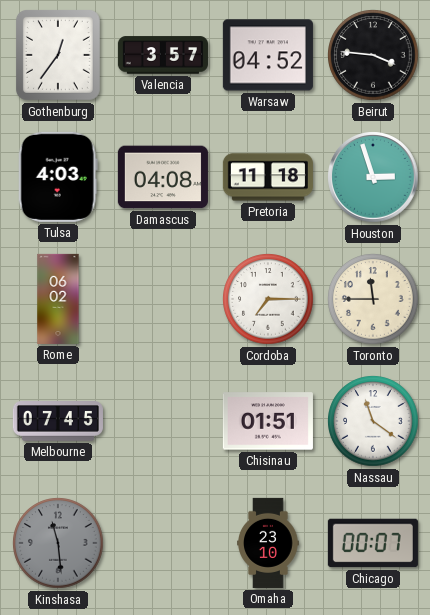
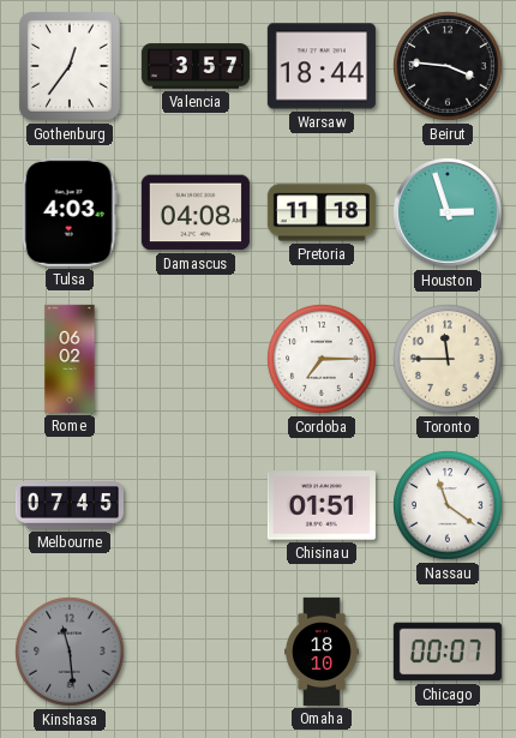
Warsaw: 04:52 -> 18:44 (322, 66)
Omaha: 23:10 -> 18:10 (322, 652)
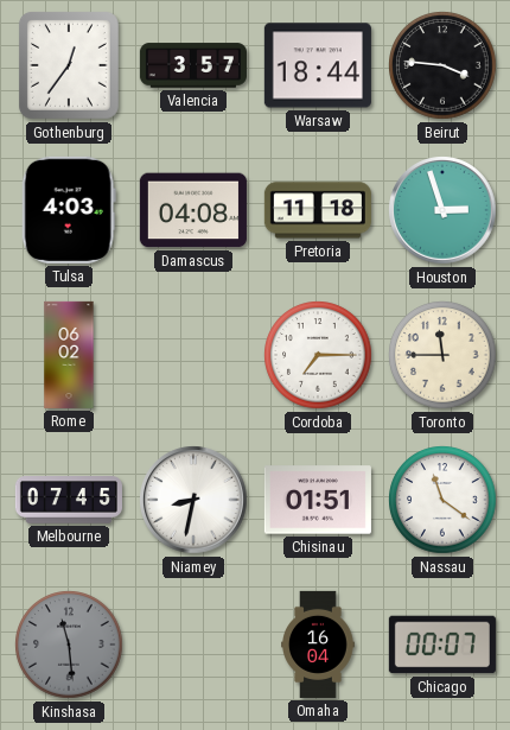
Niamey: none -> 8:32 (193, 500)
Omaha: 18:10 -> 16:04 (318, 645)
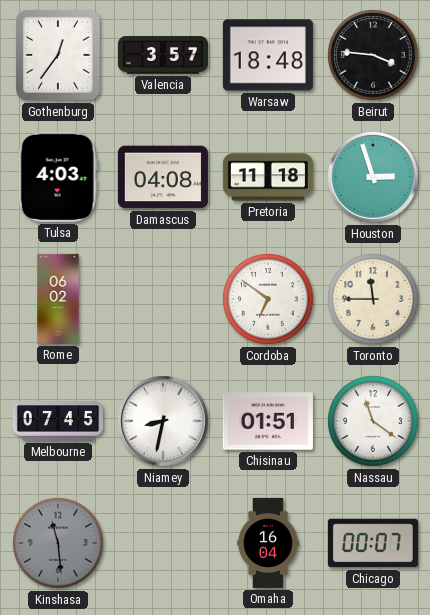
Warsaw: 18:44 -> 18:48 (268, 55)
Cordoba: 7:15 -> 6:51 (268, 299)
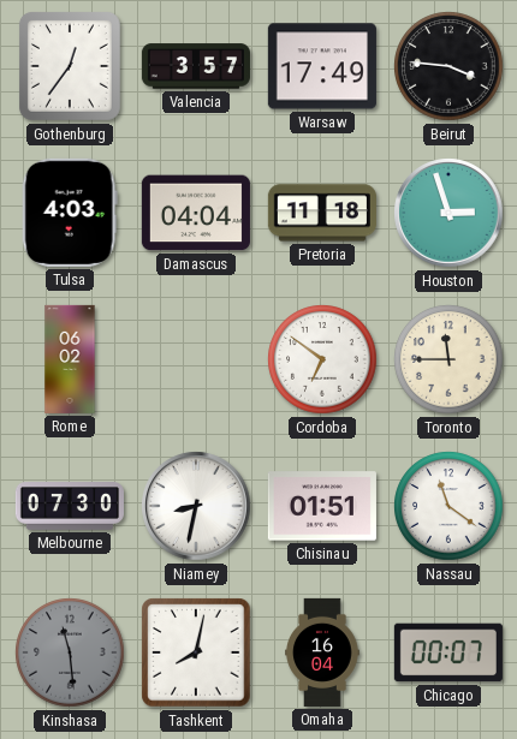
Warsaw: 18:48 -> 17:49 (322, 66)
Damascus: 04:08 -> 04:04 (196, 213)
Melbourne: 07:45 -> 07:30 (70, 506)
Tashkent: none -> 8:02 (196, 652)
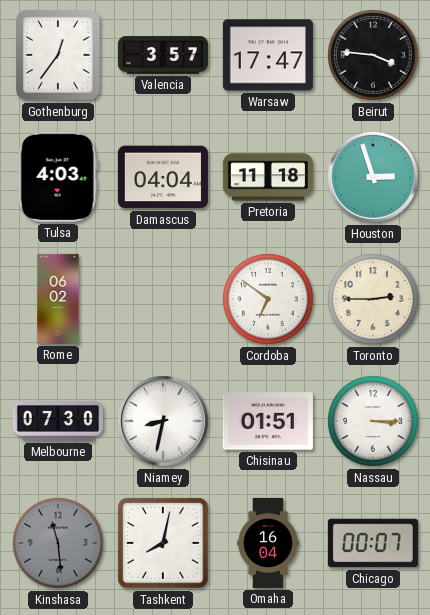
Warsaw: 17:49 -> 17:47 (268, 55)
Toronto: 11:45 -> 2:45 (373, 299)
Nassau: 11:21 -> 3:15 (373, 421)
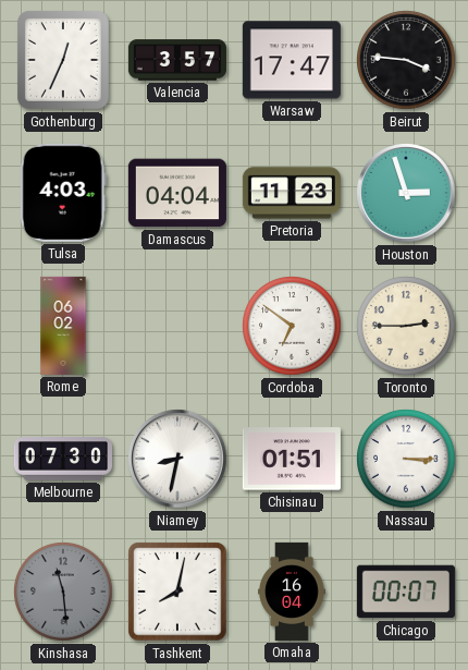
Gothenburg: 12:36 -> 12:34 (63, 60)
Pretoria: 11:18 -> 11:23 (292, 193)
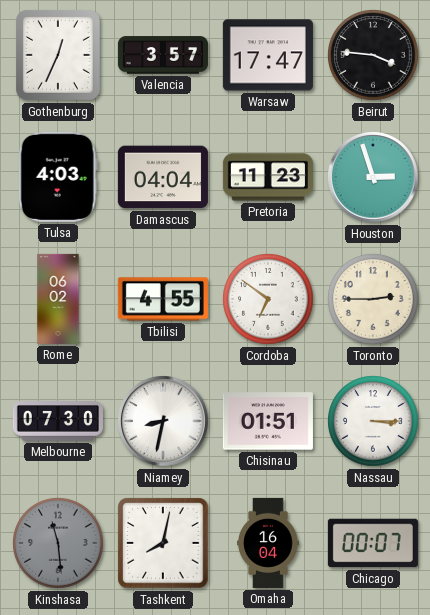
Tbilisi: none -> 4:55 (163, 299)
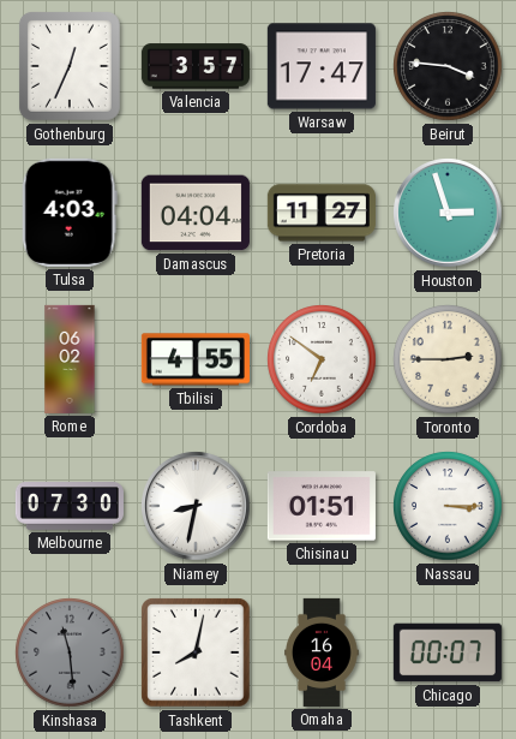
Pretoria: 11:23 -> 11:27 (322, 213)
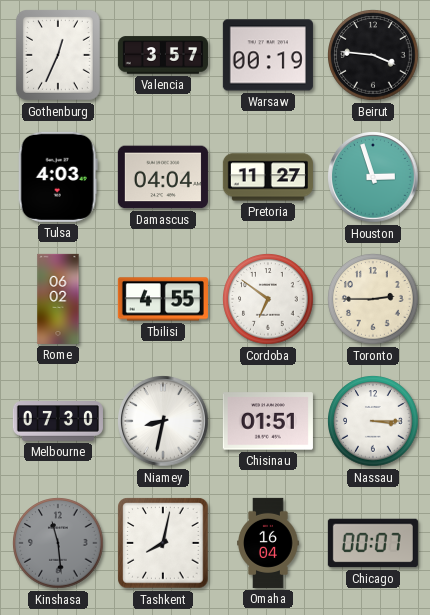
Warsaw: 17:47 -> 00:19 (268, 55)
